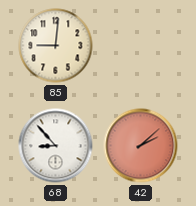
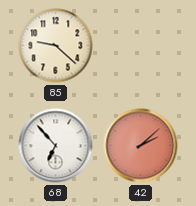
85: 9:01 -> 9:22 (56, 46)
68: 8:53 -> 6:53 (56, 146)
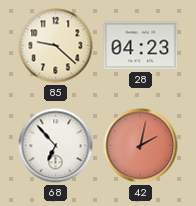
28: none -> 04:23 (141, 46)
42: 2:08 -> 2:02 (141, 146)
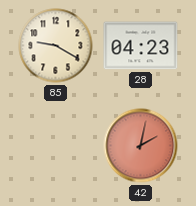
85: 9:22 -> 9:20 (56, 46)
68: 6:53 -> none (56, 146)
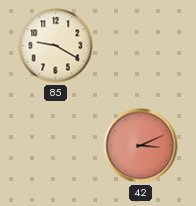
28: 04:23 -> none (141, 46)
42: 2:02 -> 3:11 (141, 146)
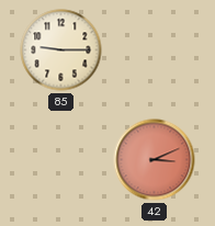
85: 9:20 -> 9:15 (61, 50)
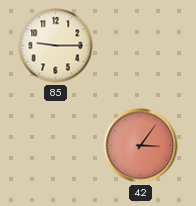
42: 3:11 -> 3:06 (141, 146)
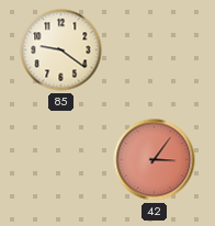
85: 9:15 -> 9:21 (61, 50)
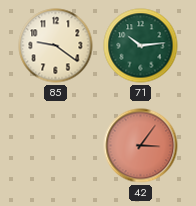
71: none -> 10:14 (141, 46)
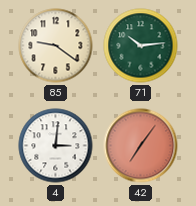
4: none -> 3:01 (56, 146)
42: 3:06 -> 7:06 (141, 146)
